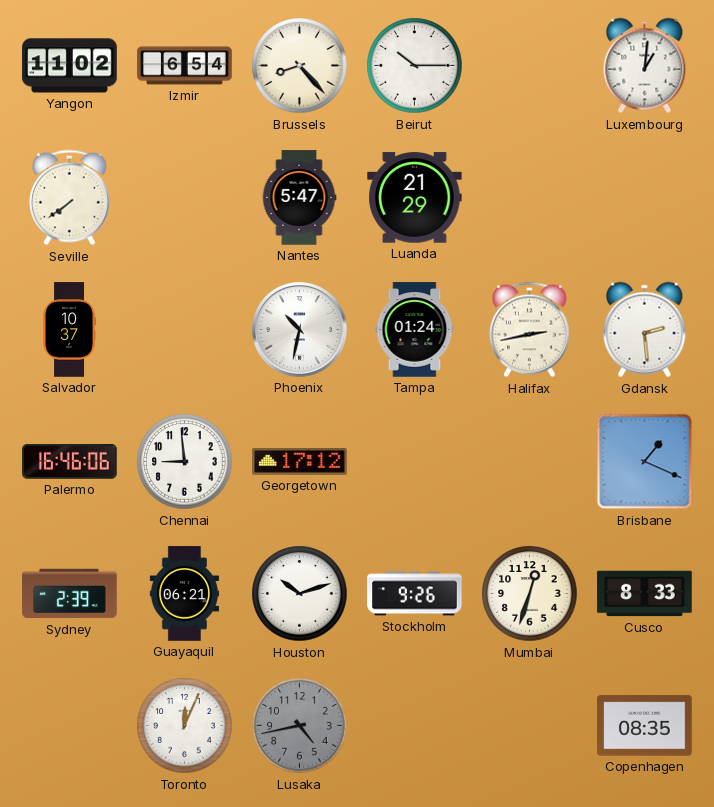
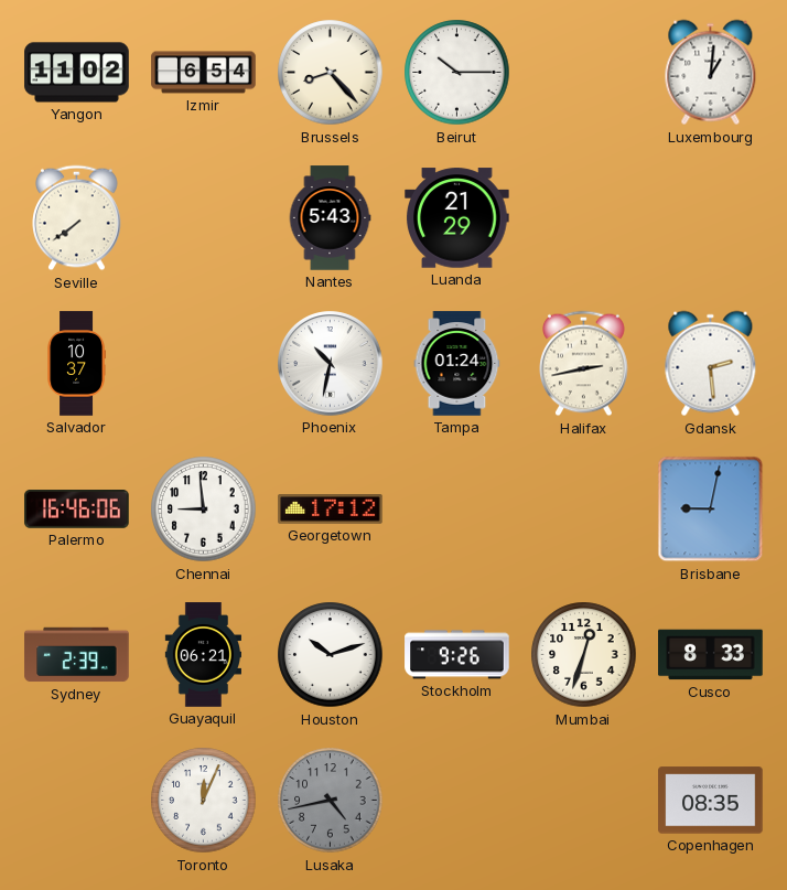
Nantes: 5:47 -> 5:43 (330, 218)
Brisbane: 1:19 -> 9:02 (711, 510)
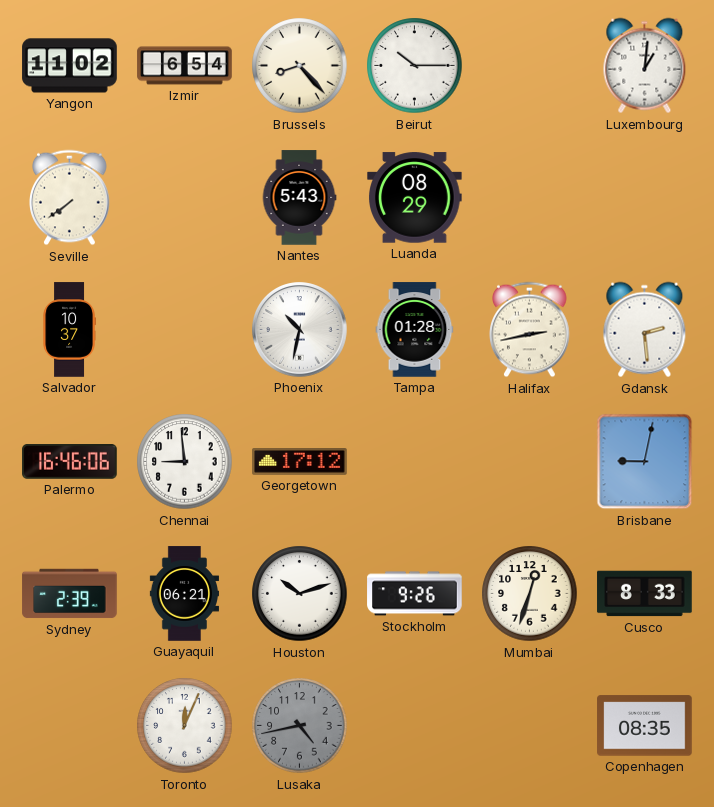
Luanda: 21:29 -> 08:29 (415, 198)
Tampa: 01:24 -> 01:28 (415, 330)
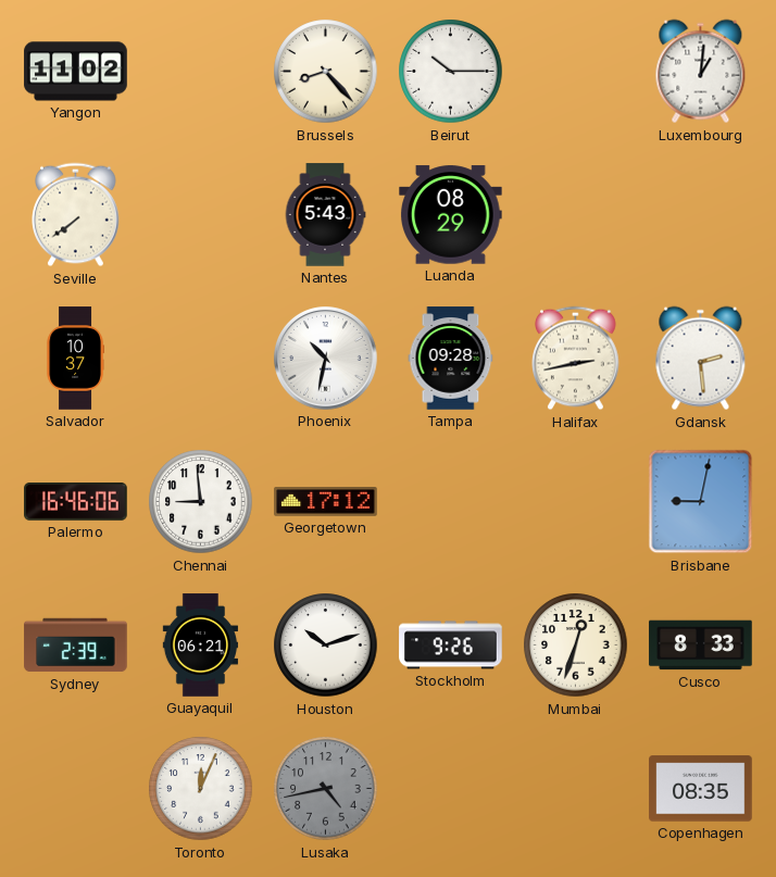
Izmir: 6:54 -> none (185, 66)
Tampa: 01:28 -> 09:28 (451, 359)
